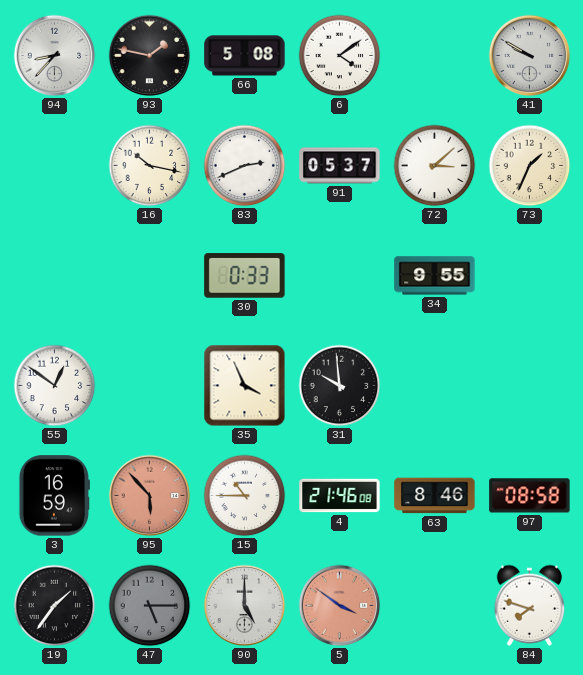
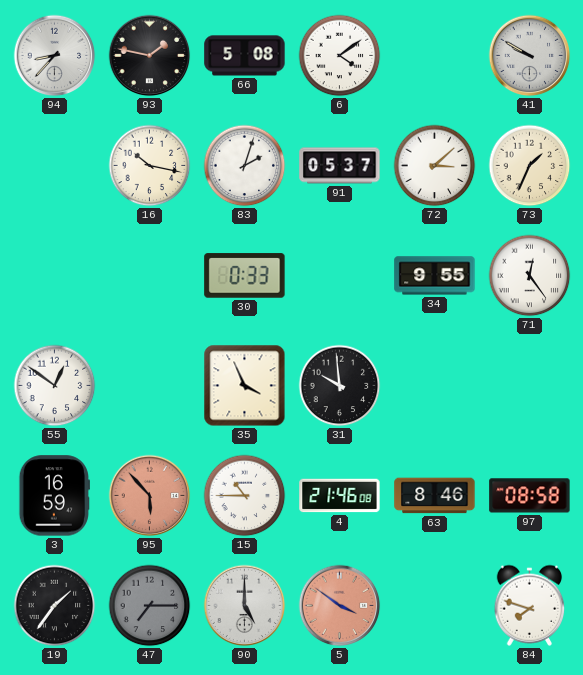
83: 2:41 -> 2:03 (245, 166)
71: none -> 12:24 (530, 276)
47: 5:15 -> 7:15 (150, 606)
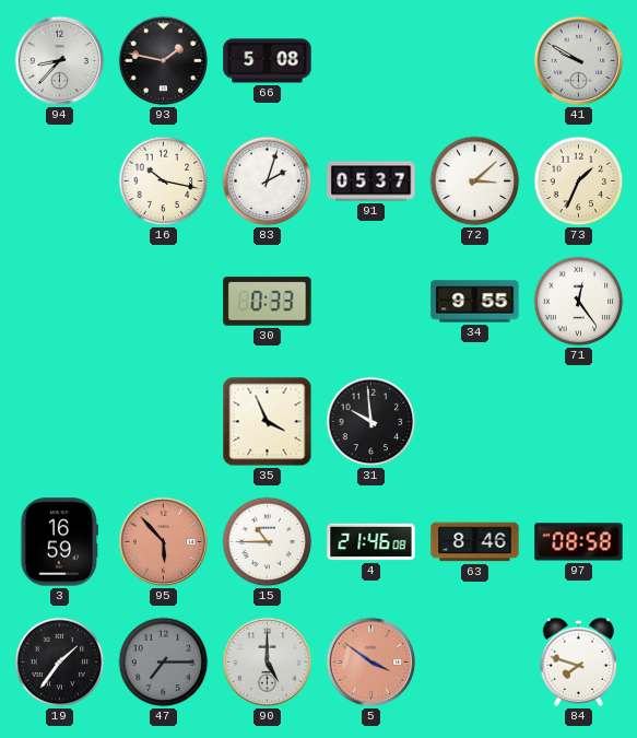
6: 4:09 -> none (340, 56)
55: 12:51 -> none (55, 386)
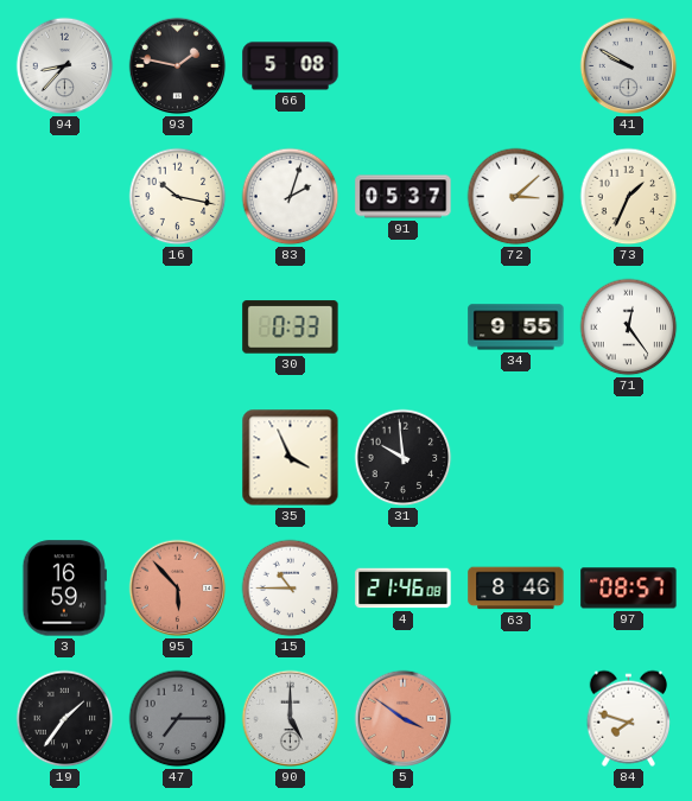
97: 08:58 -> 08:57 (629, 589)
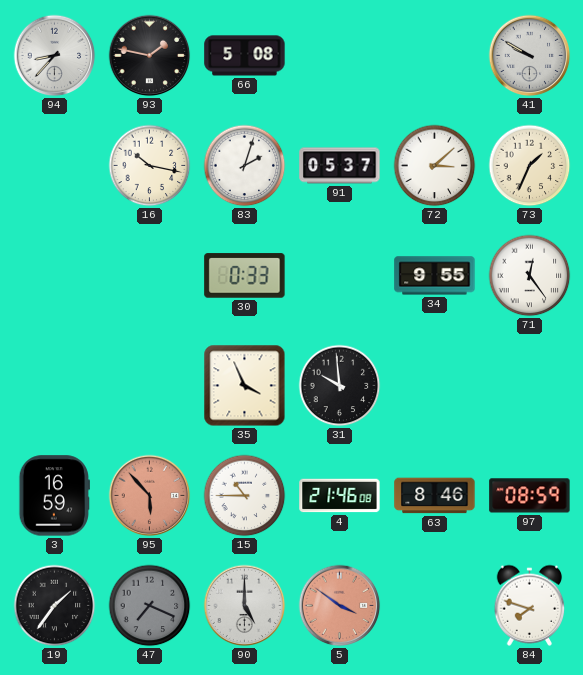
97: 08:57 -> 08:59 (530, 496)
47: 7:15 -> 7:19 (150, 606)
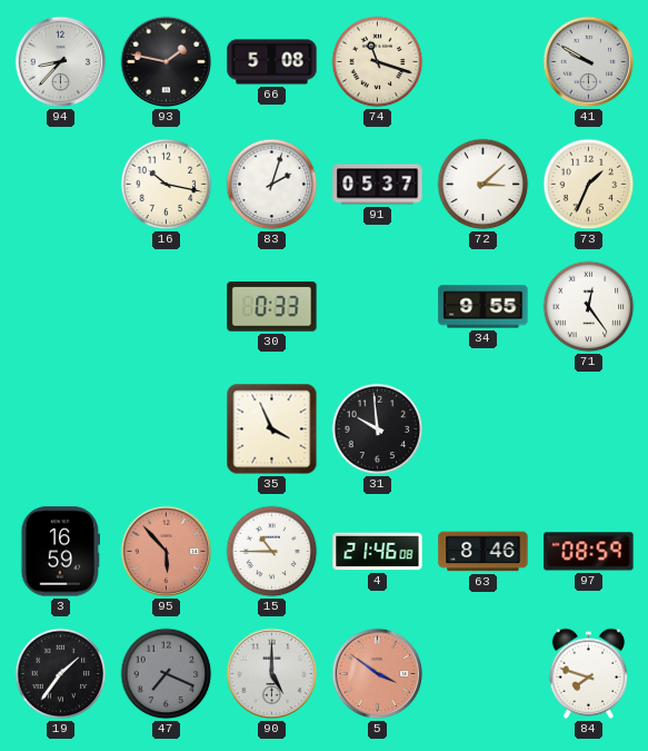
74: none -> 11:18 (378, 62)
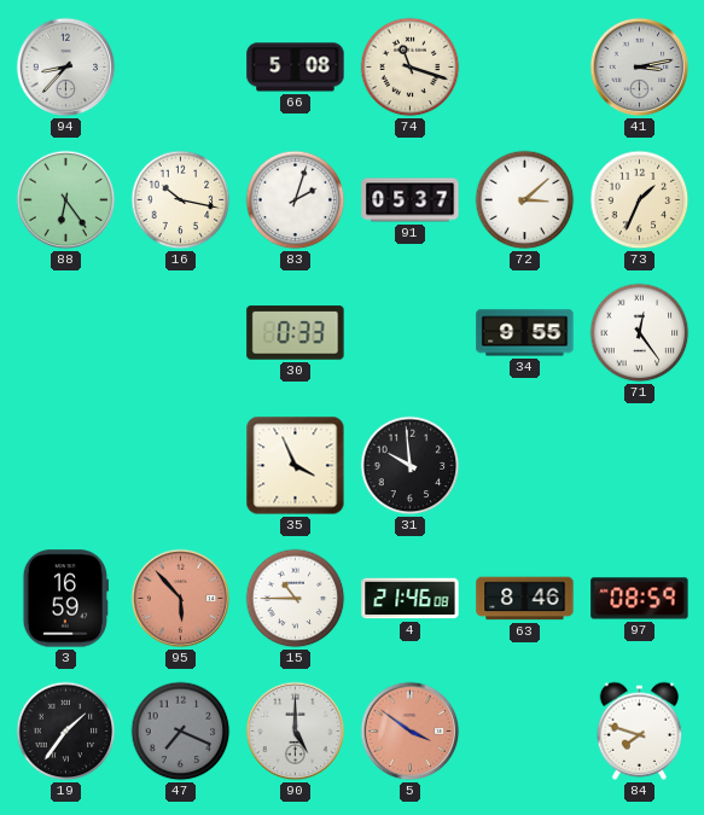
93: 1:47 -> none (167, 62)
41: 9:50 -> 3:13 (640, 68)
88: none -> 6:24 (66, 200)
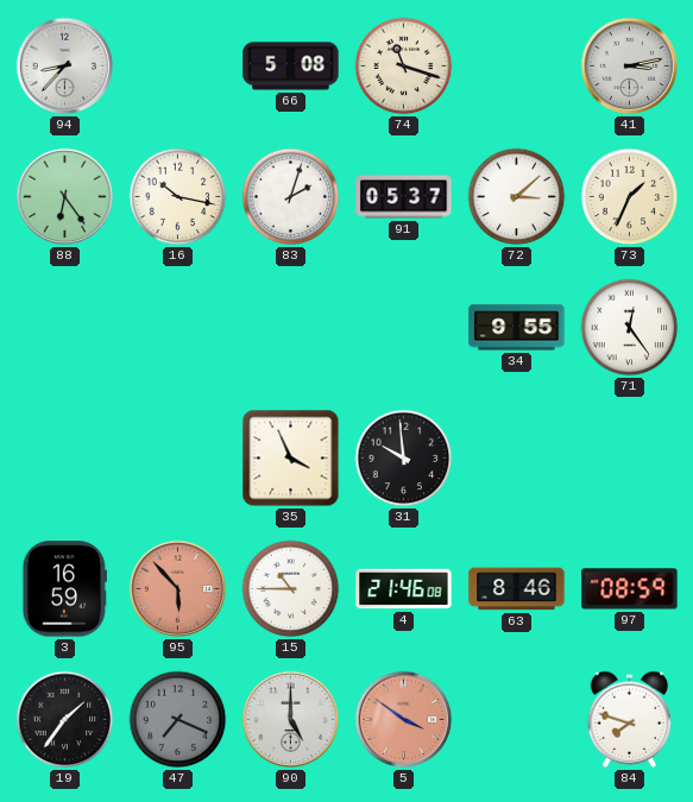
30: 0:33 -> none (296, 333)
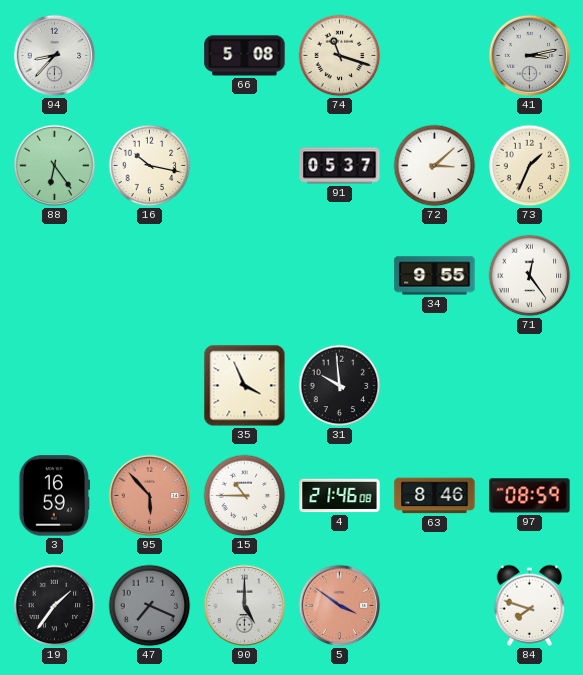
83: 2:03 -> none (291, 197)
